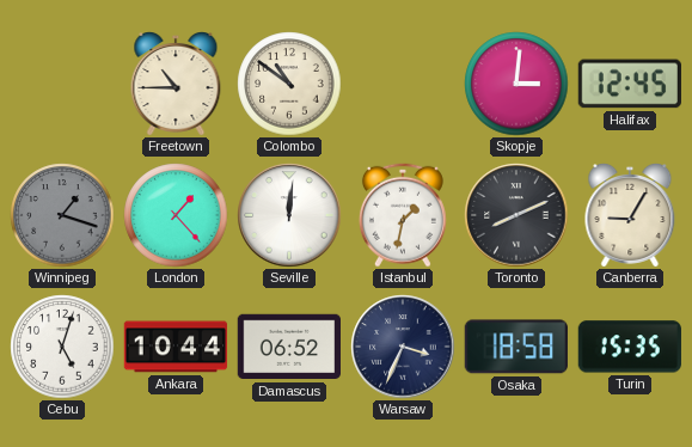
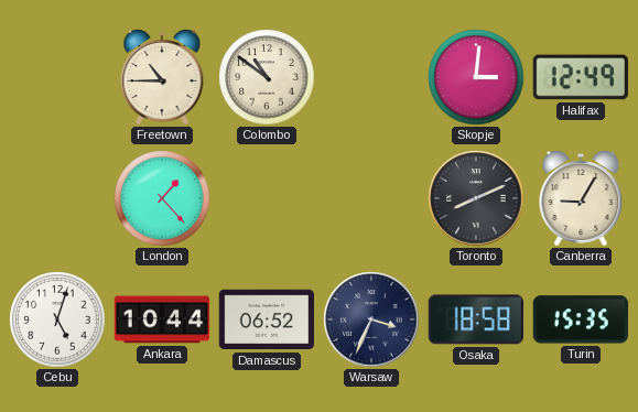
Halifax: 12:45 -> 12:49 (581, 77)
Winnipeg: 1:18 -> none (62, 215)
Seville: 12:01 -> none (289, 215)
Istanbul: 1:32 -> none (403, 215)
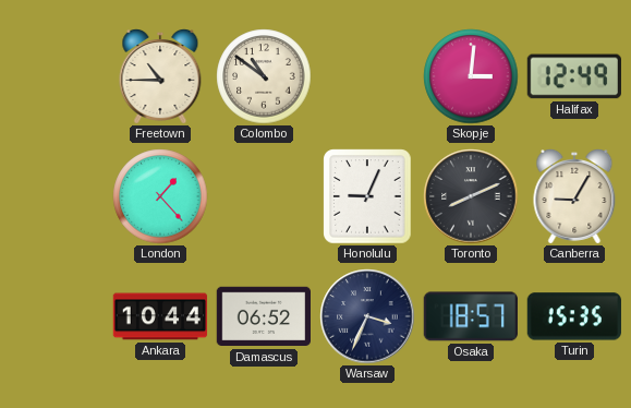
Honolulu: none -> 9:04 (367, 196)
Cebu: 5:03 -> none (57, 319)
Osaka: 18:58 -> 18:57 (471, 316)
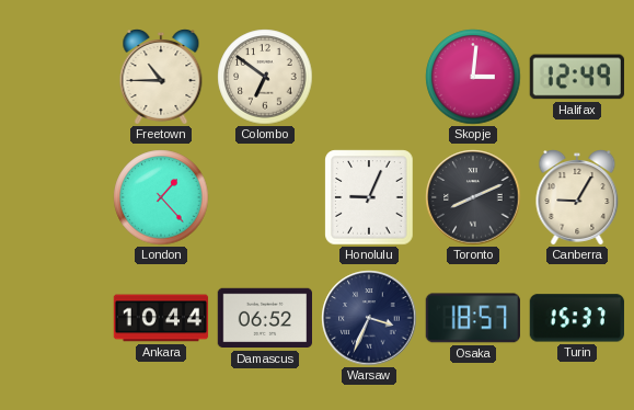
Colombo: 10:51 -> 6:51 (265, 77)
Turin: 15:35 -> 15:37 (577, 318)
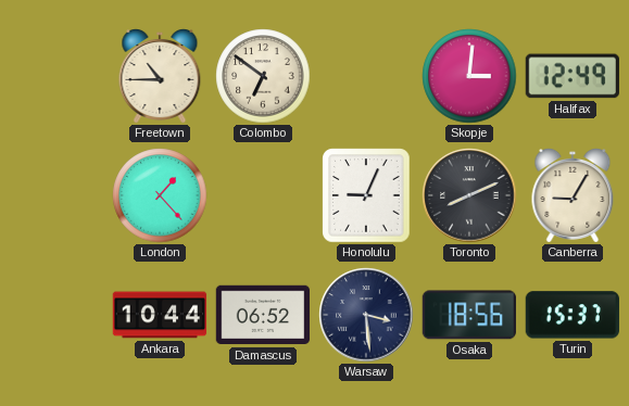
Warsaw: 3:34 -> 3:29 (366, 315)
Osaka: 18:57 -> 18:56 (469, 315)
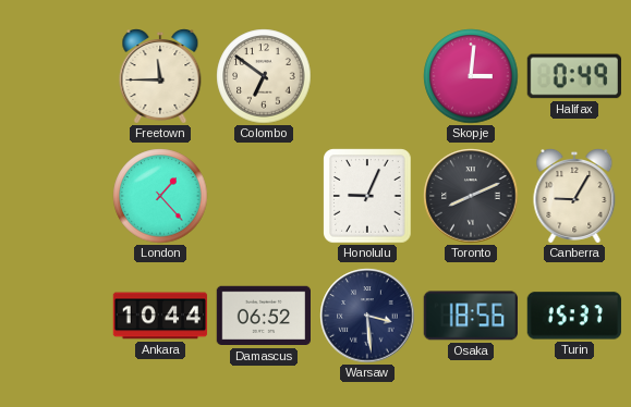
Freetown: 10:45 -> 11:45 (160, 77)
Halifax: 12:49 -> 0:49 (574, 76)
